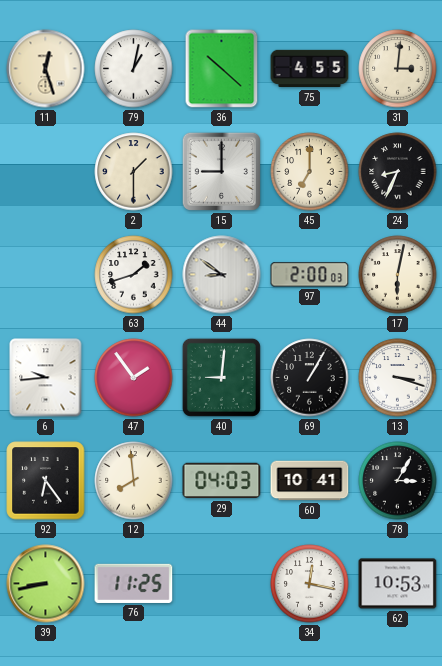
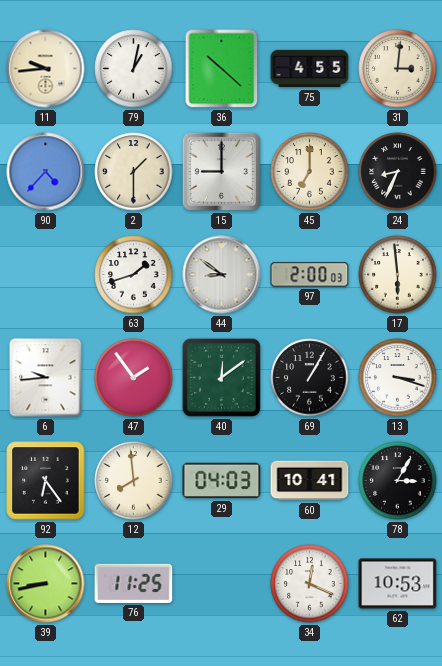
11: 12:27 -> 9:44 (46, 69)
90: none -> 4:37 (46, 172)
17: 6:02 -> 5:59 (398, 275)
40: 9:01 -> 12:09 (221, 377)
34: 12:17 -> 12:19 (310, 584)
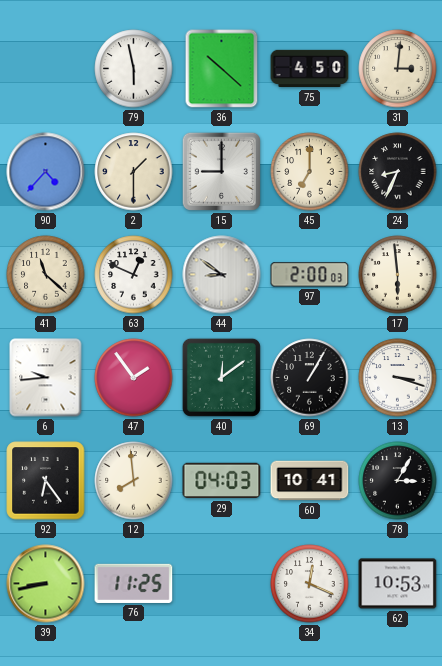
11: 9:44 -> none (46, 69)
79: 1:02 -> 5:58 (134, 69)
75: 4:55 -> 4:50 (310, 69)
41: none -> 11:22 (46, 275)
63: 1:42 -> 12:49 (134, 275)
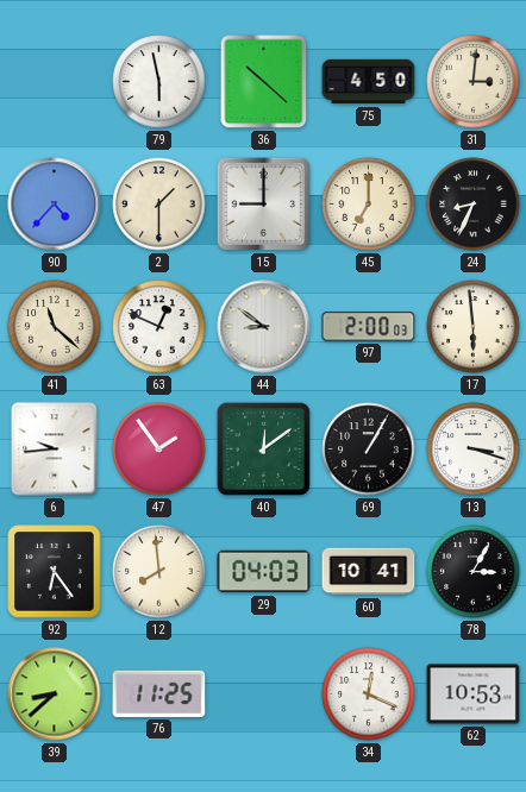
39: 8:43 -> 8:38 (55, 694)
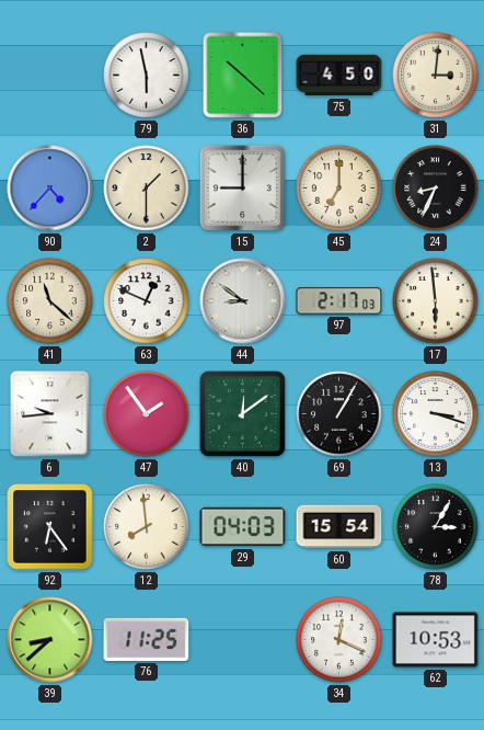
97: 2:00 -> 2:17 (339, 301)
60: 10:41 -> 15:54 (339, 527)
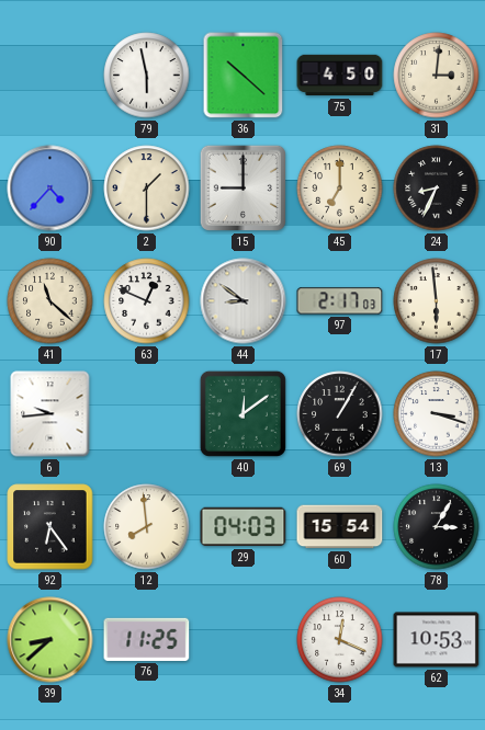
47: 1:54 -> none (147, 414)
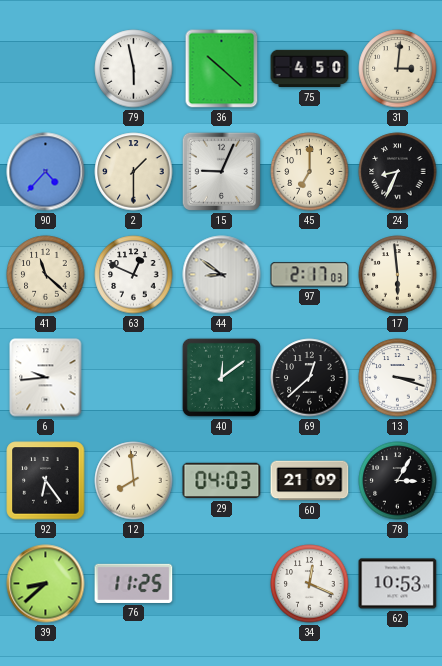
15: 9:00 -> 9:04 (221, 171)
69: 1:05 -> 12:38 (310, 378)
60: 15:54 -> 21:09 (310, 481)
